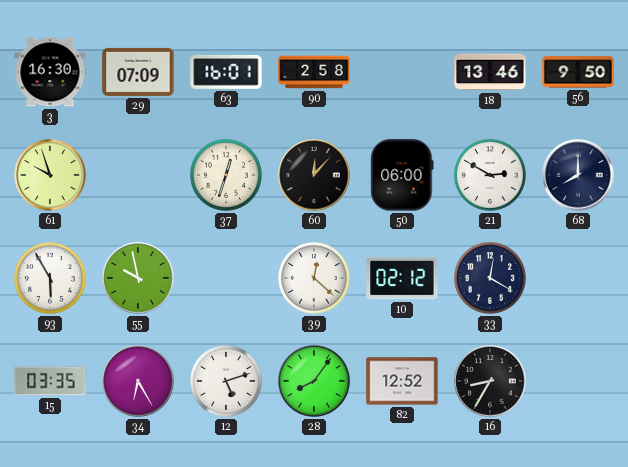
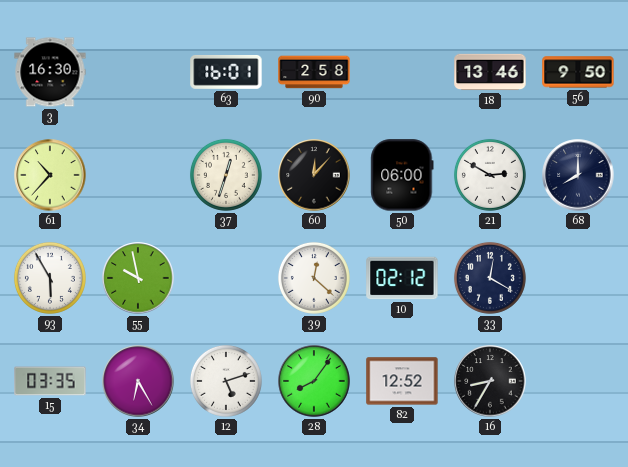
29: 07:09 -> none (138, 72)
61: 9:57 -> 10:37 (50, 175)
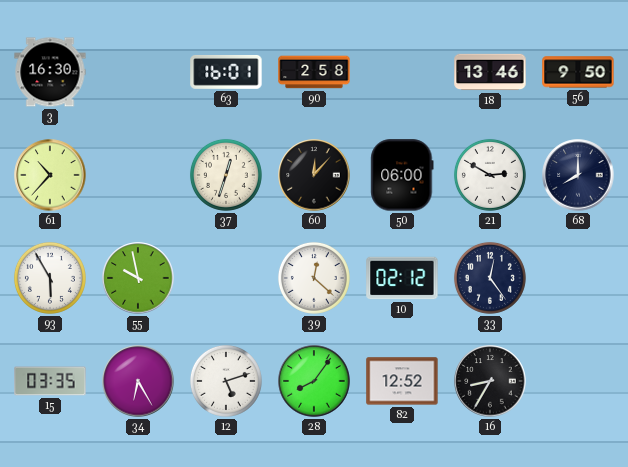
33: 12:20 -> 12:24 (490, 278)
